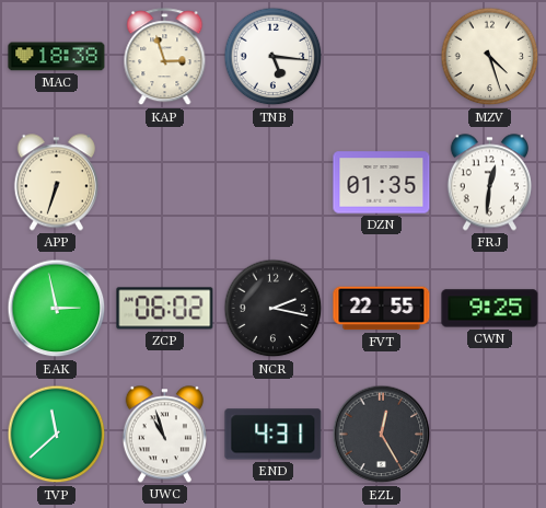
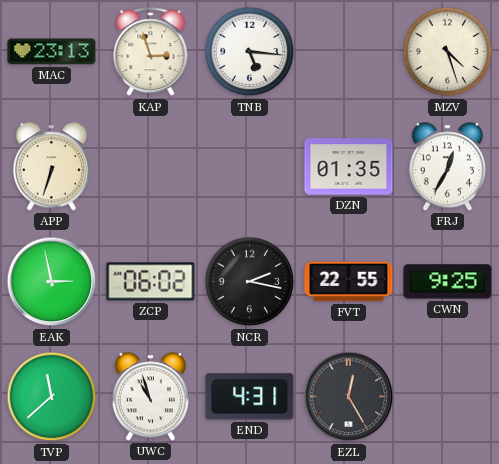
MAC: 18:38 -> 23:13 (52, 52)
FRJ: 12:31 -> 12:35 (447, 167)
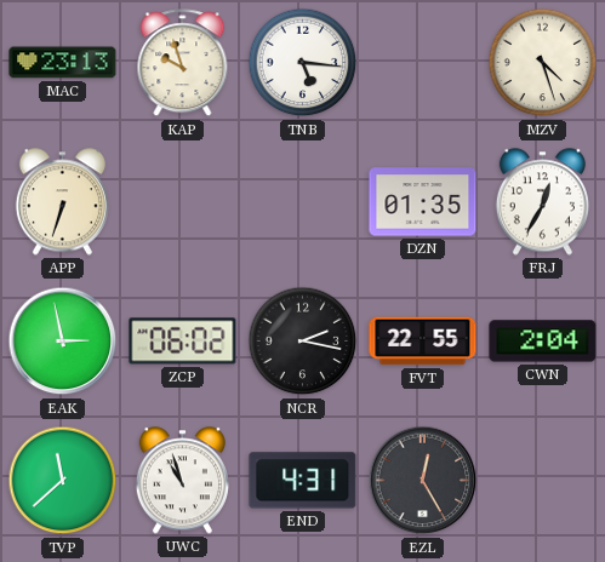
KAP: 2:57 -> 9:57 (183, 63)
CWN: 9:25 -> 2:04 (543, 342)
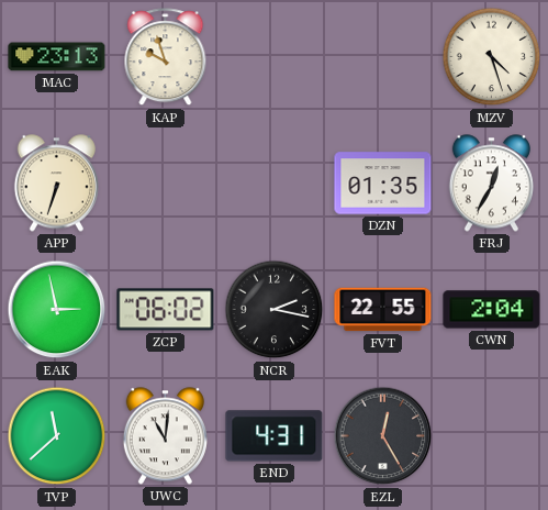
TNB: 5:16 -> none (303, 63)
UWC: 10:57 -> 11:01 (165, 436)
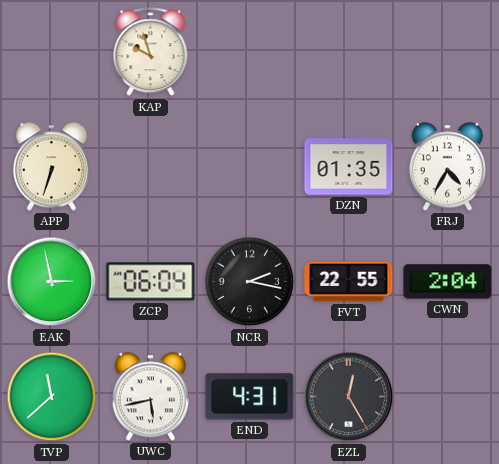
MAC: 23:13 -> none (57, 57)
MZV: 4:27 -> none (492, 57)
FRJ: 12:35 -> 4:35 (447, 167)
ZCP: 06:02 -> 06:04 (151, 282)
UWC: 11:01 -> 5:43 (150, 397)
